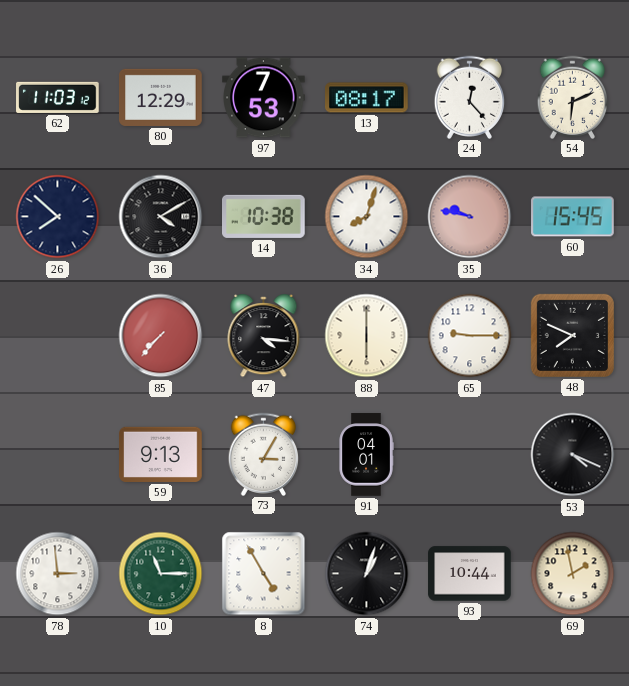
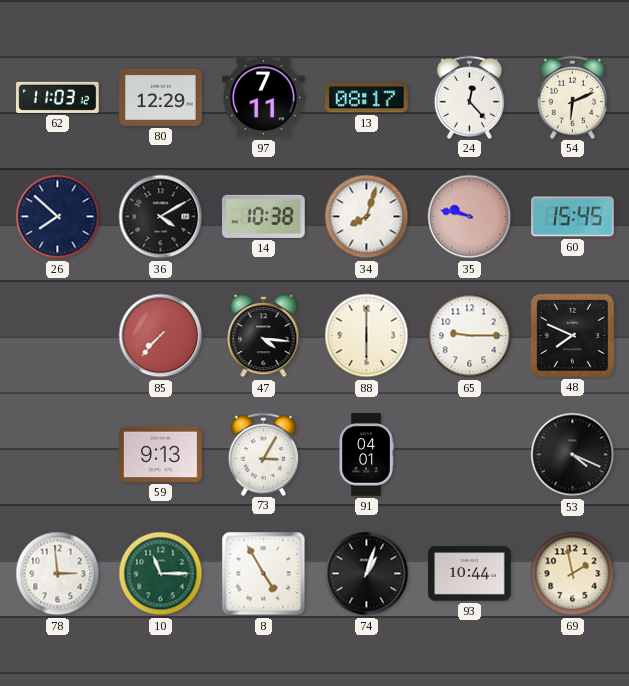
97: 7:53 -> 7:11 (264, 98)
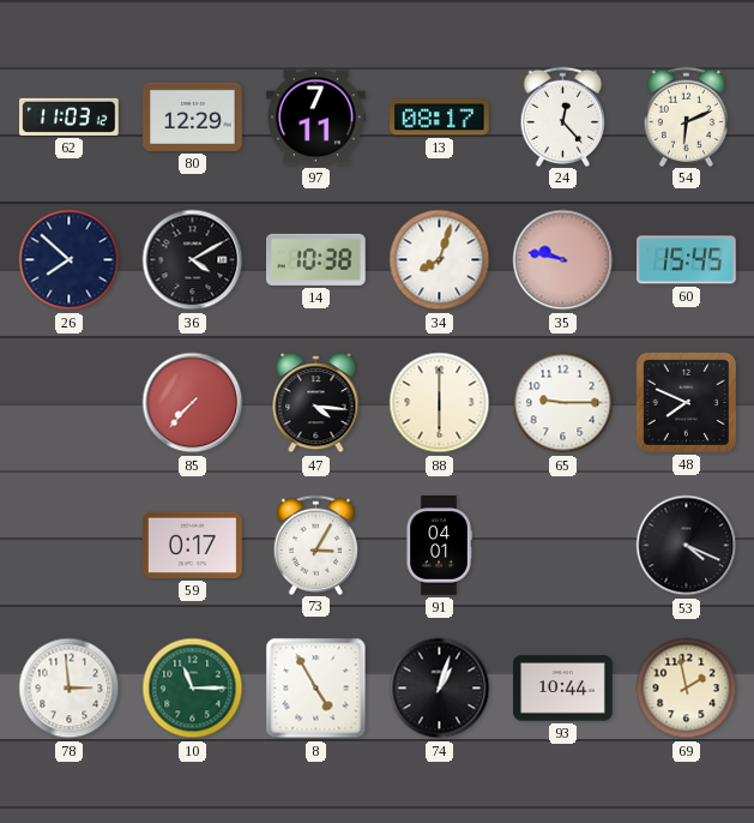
59: 9:13 -> 0:17 (193, 545)
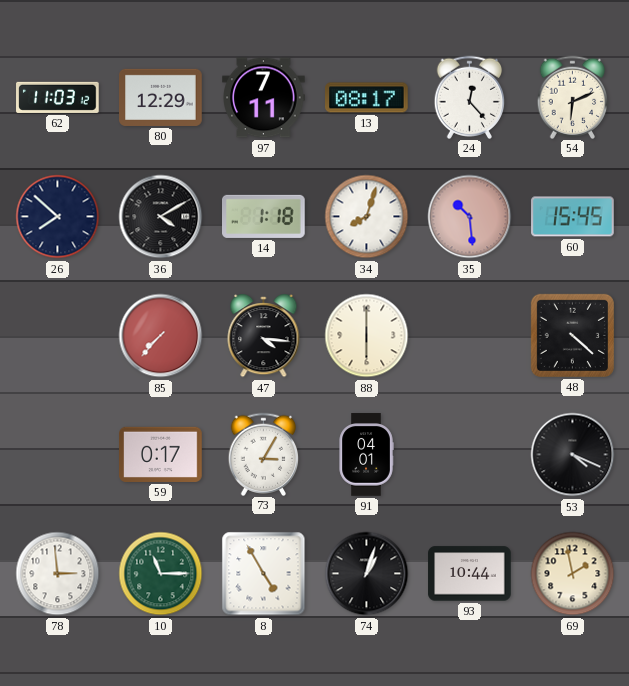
14: 10:38 -> 1:18 (264, 216)
35: 9:47 -> 10:29 (470, 217)
65: 9:15 -> none (563, 403)
48: 7:49 -> 4:22 (572, 335)
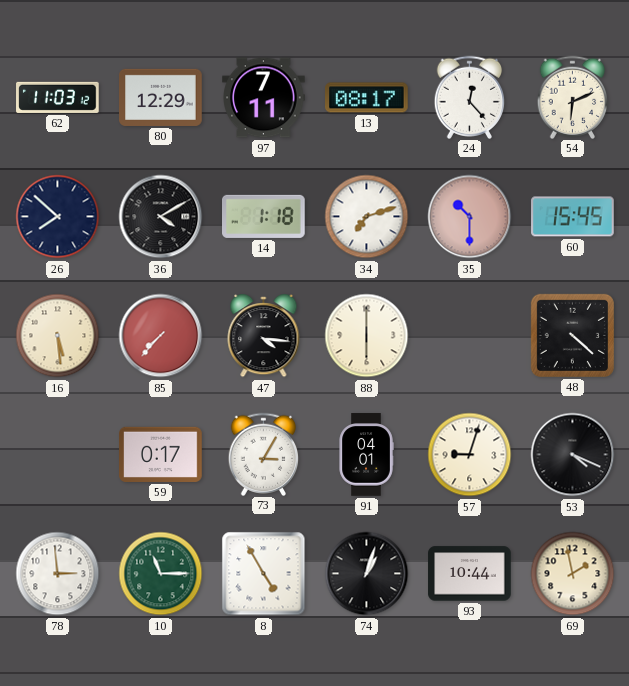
34: 8:03 -> 7:12 (367, 217)
35: 10:29 -> 10:30 (470, 217)
16: none -> 5:29 (58, 336)
57: none -> 9:03 (470, 455)
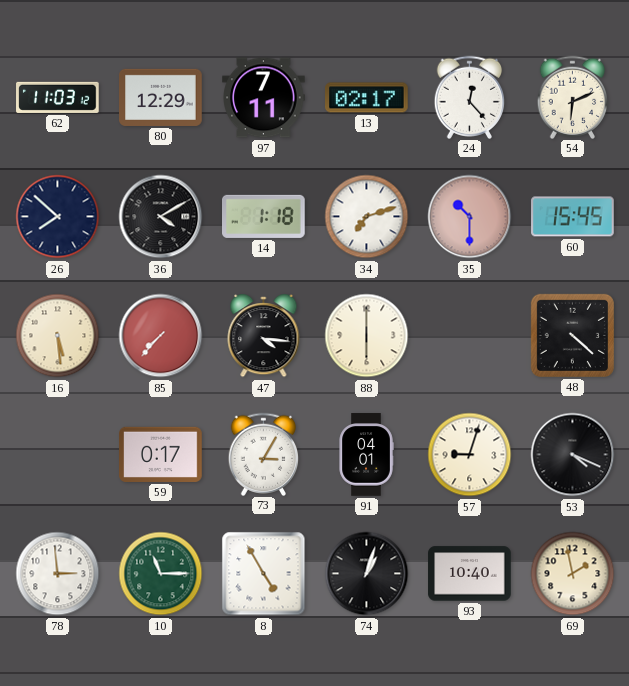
13: 08:17 -> 02:17 (367, 98)
93: 10:44 -> 10:40 (470, 574)
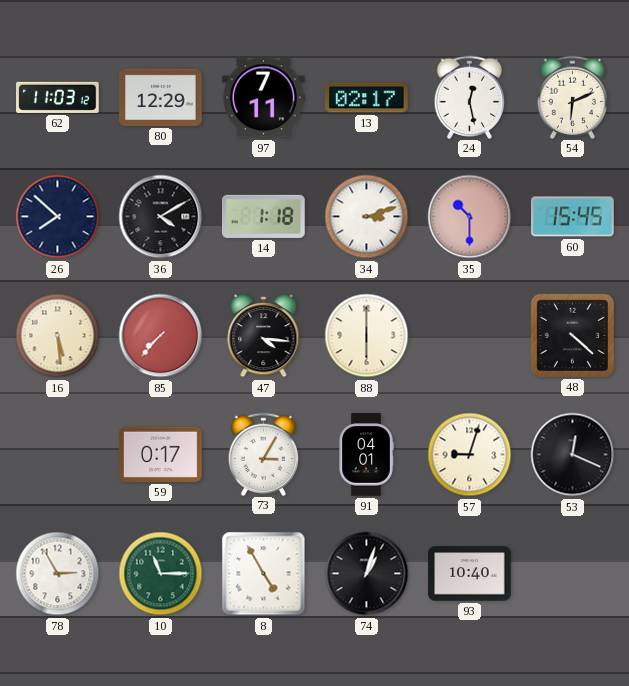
24: 12:23 -> 12:28 (470, 97)
34: 7:12 -> 3:12 (367, 217)
53: 4:19 -> 12:19 (573, 455)
78: 2:59 -> 2:55 (58, 574)
69: 1:58 -> none (573, 574)
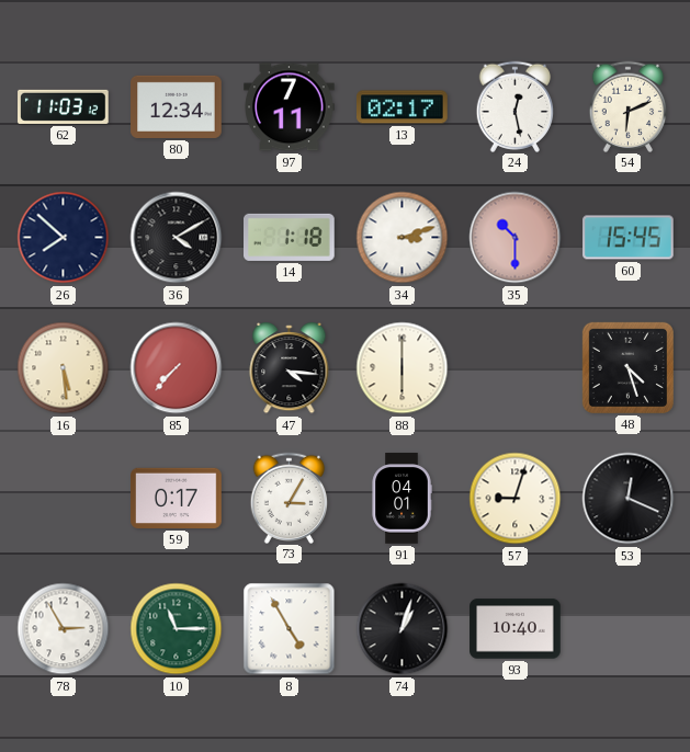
80: 12:29 -> 12:34 (177, 106)
48: 4:22 -> 4:27 (627, 367)
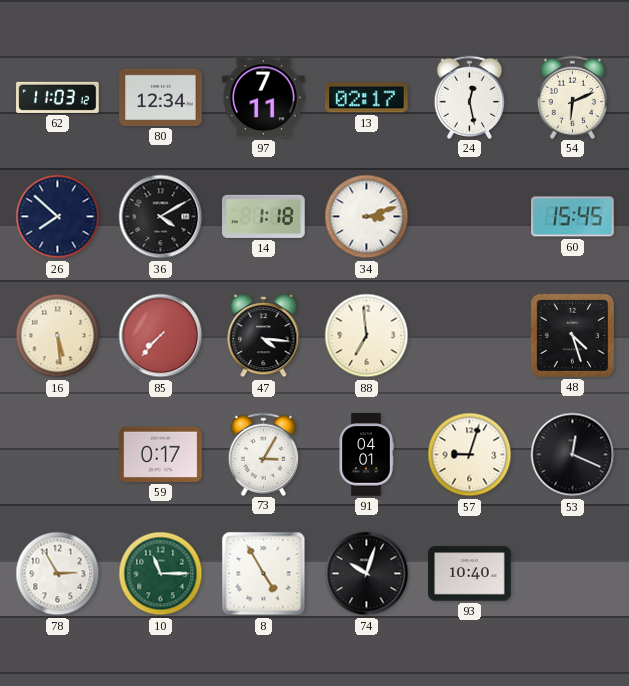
35: 10:30 -> none (516, 238)
88: 6:00 -> 6:59 (367, 336)
74: 1:03 -> 10:03 (367, 574)
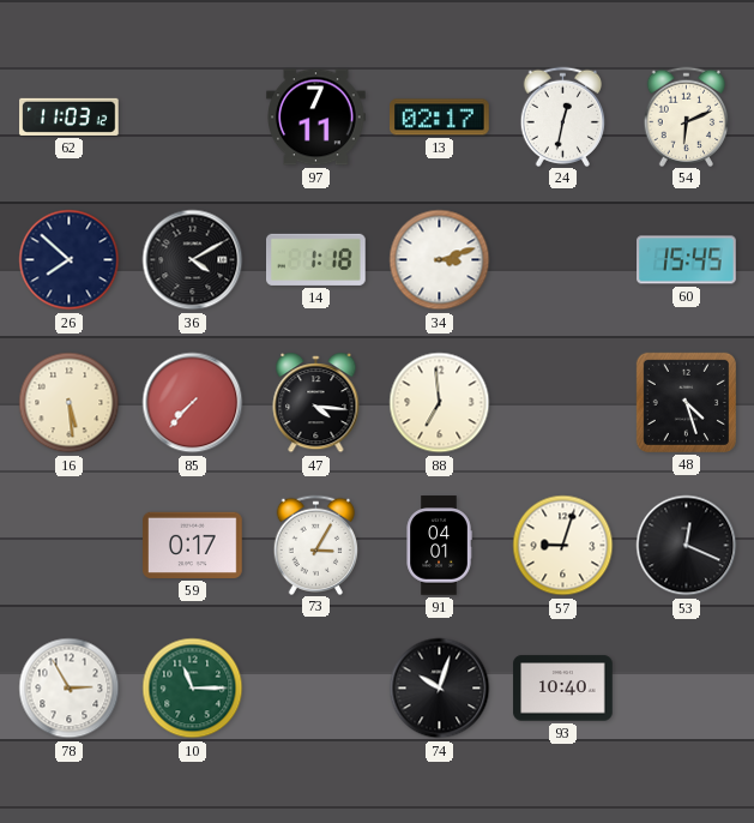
80: 12:34 -> none (161, 97)
24: 12:28 -> 12:32 (563, 116)
8: 4:55 -> none (264, 574)
